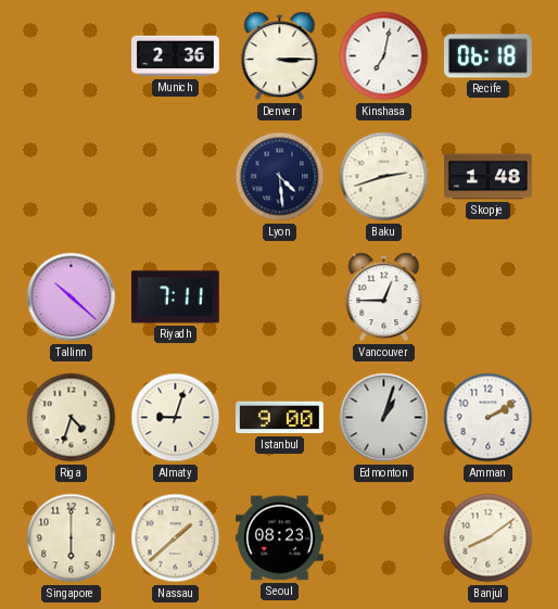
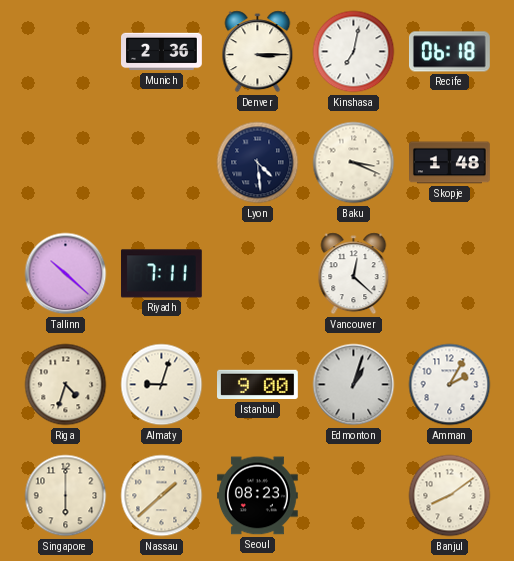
Baku: 2:42 -> 3:19 (354, 163)
Vancouver: 12:45 -> 12:22 (354, 274)
Amman: 2:10 -> 2:05 (450, 385)
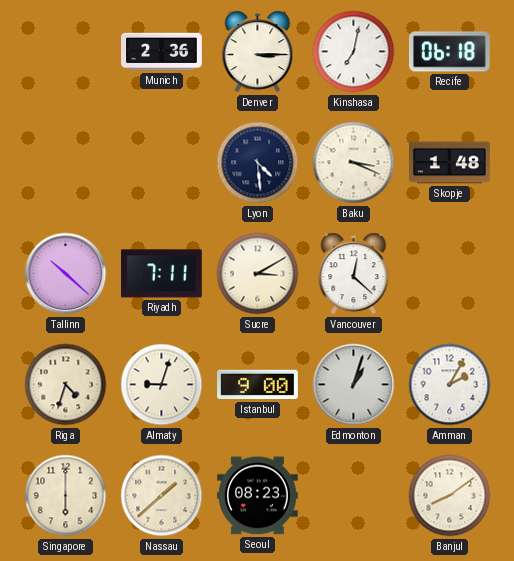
Sucre: none -> 3:10 (258, 274)
